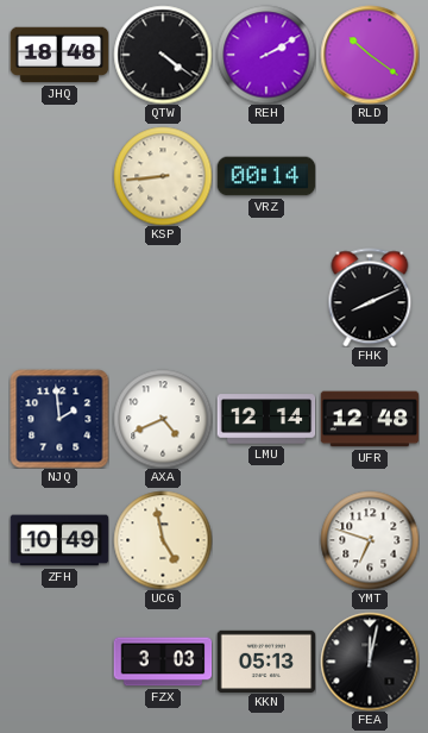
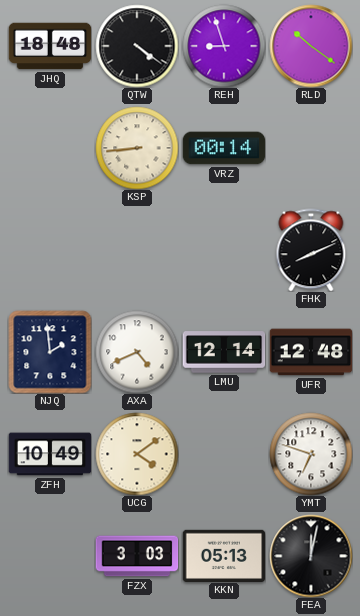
REH: 2:10 -> 8:57 (224, 46)
UCG: 4:58 -> 4:09 (137, 454)
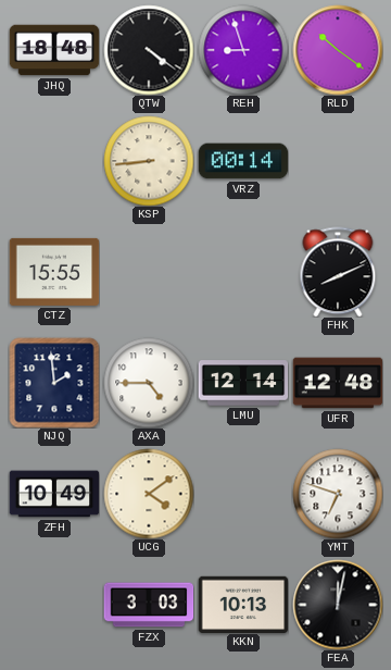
CTZ: none -> 15:55 (54, 272)
AXA: 4:41 -> 4:45 (149, 383)
KKN: 05:13 -> 10:13 (243, 604)
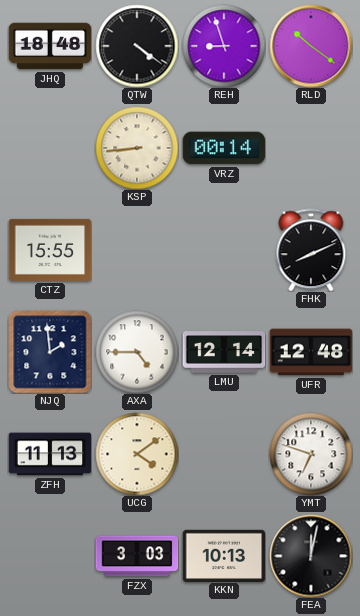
ZFH: 10:49 -> 11:13 (50, 454)
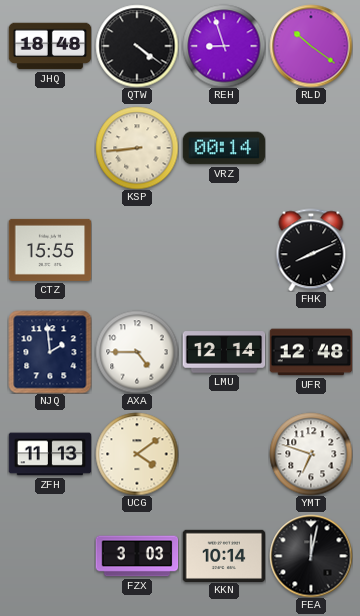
KKN: 10:13 -> 10:14 (224, 555)
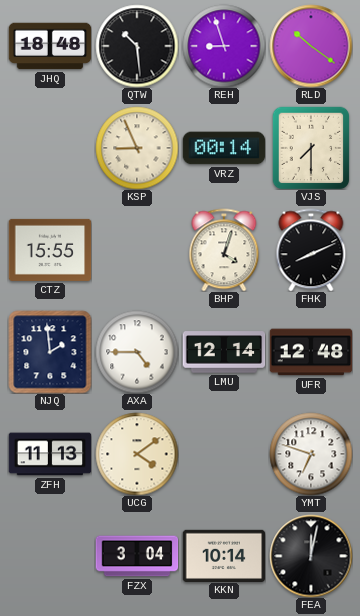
QTW: 4:21 -> 10:29 (137, 46)
KSP: 8:44 -> 8:56 (137, 148)
VJS: none -> 7:30 (311, 148)
BHP: none -> 4:03 (224, 250)
FZX: 3:03 -> 3:04 (137, 556)
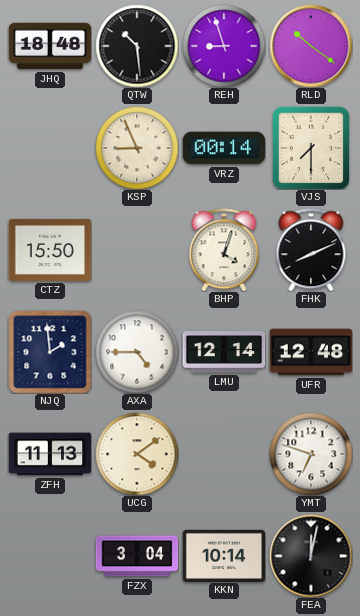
CTZ: 15:55 -> 15:50 (50, 250)
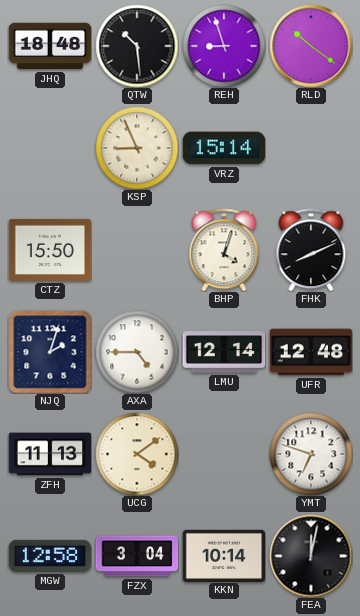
VRZ: 00:14 -> 15:14 (224, 148)
VJS: 7:30 -> none (311, 148)
NJQ: 1:59 -> 2:03 (50, 352)
MGW: none -> 12:58 (50, 556)
